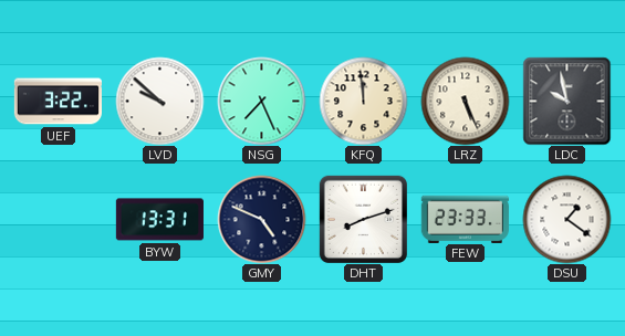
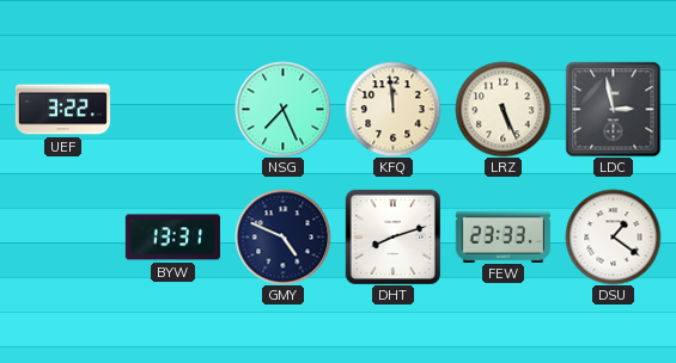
LVD: 9:52 -> none (159, 101)
LDC: 9:58 -> 2:58 (613, 109)
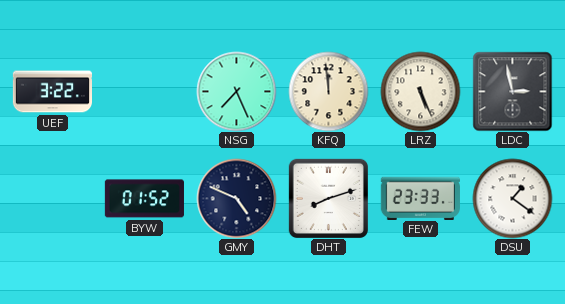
BYW: 13:31 -> 01:52 (144, 199)
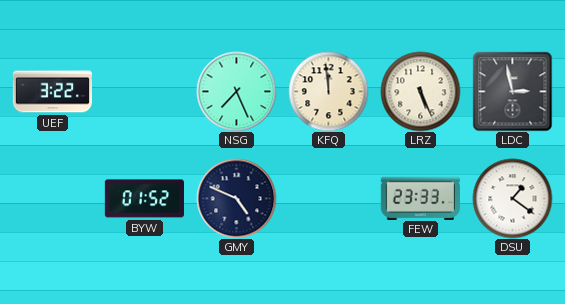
DHT: 8:12 -> none (328, 198)
